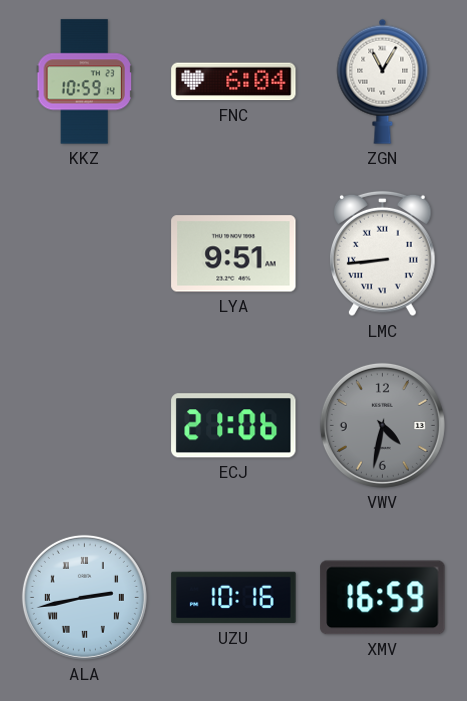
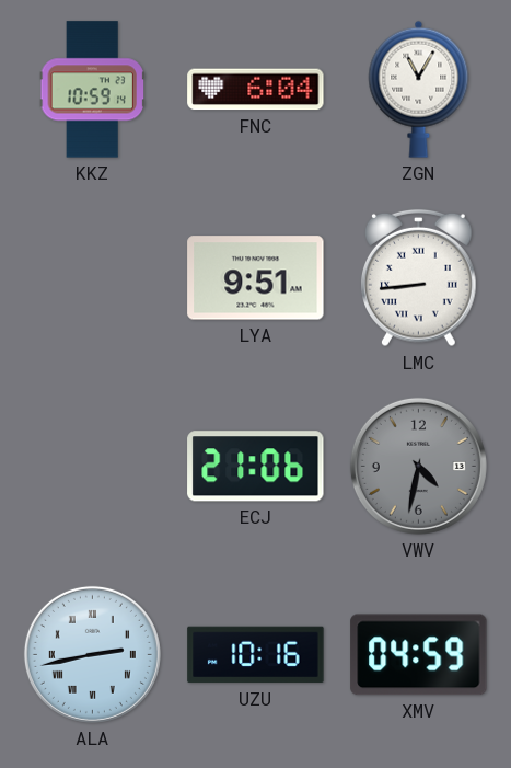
XMV: 16:59 -> 04:59 (419, 655)
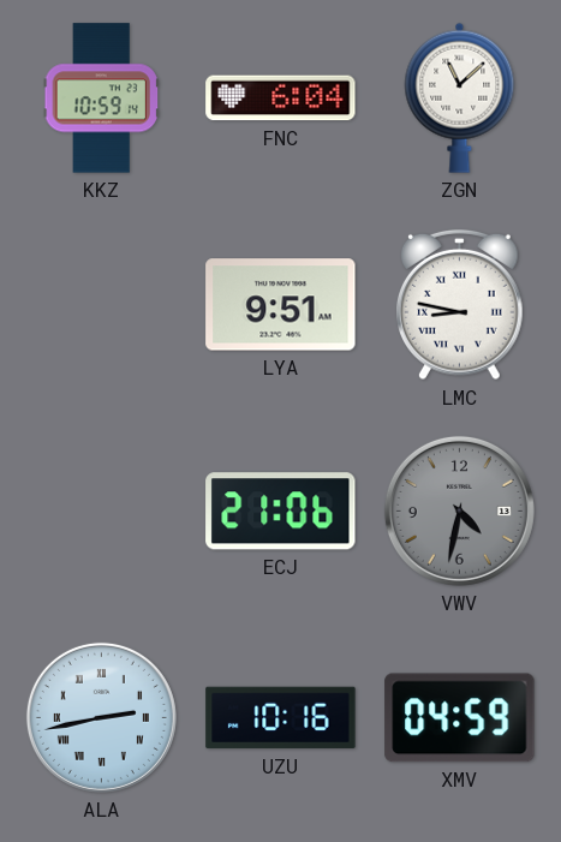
ZGN: 11:05 -> 11:08 (460, 97)
LMC: 8:44 -> 8:47 (460, 305)
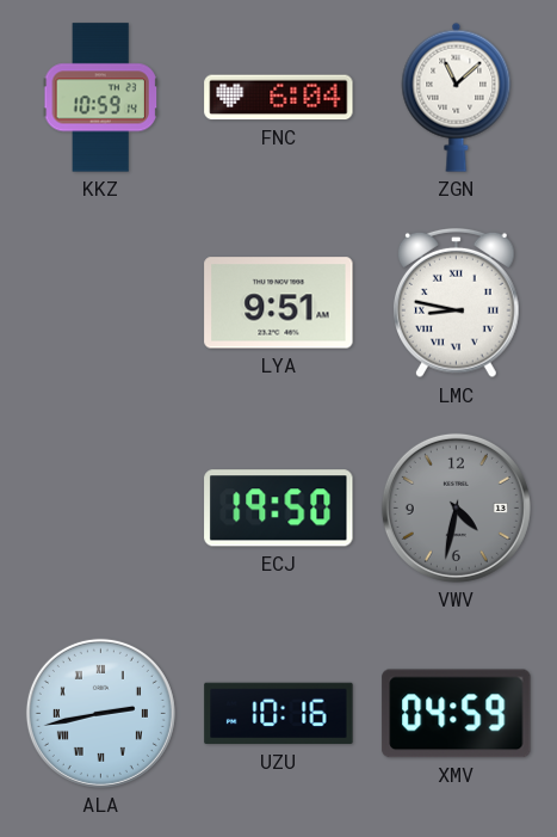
ECJ: 21:06 -> 19:50 (279, 509)
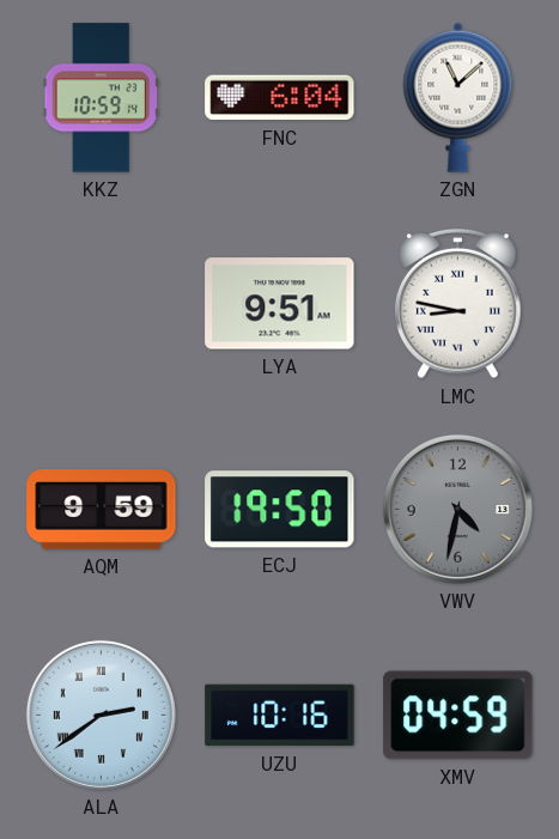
AQM: none -> 9:59 (102, 510)
ALA: 2:43 -> 2:39 (101, 715)
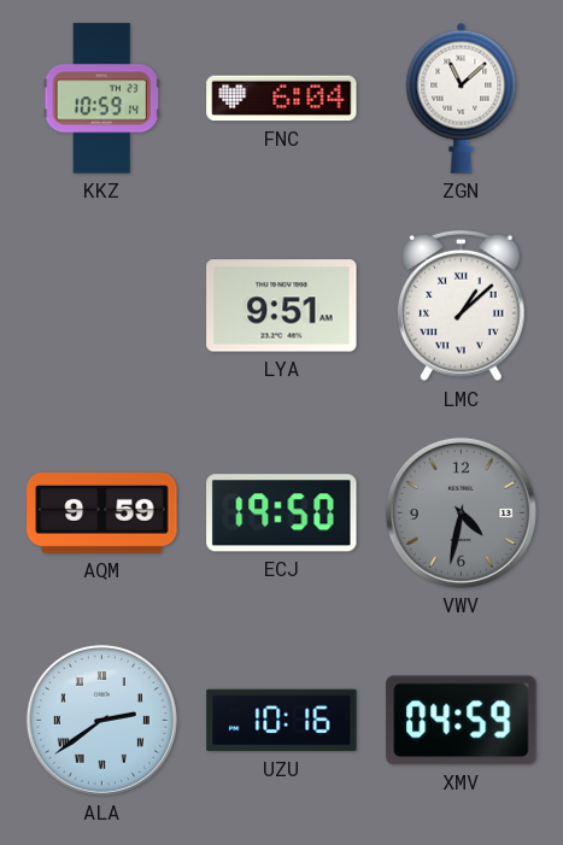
LMC: 8:47 -> 1:08 (462, 306)
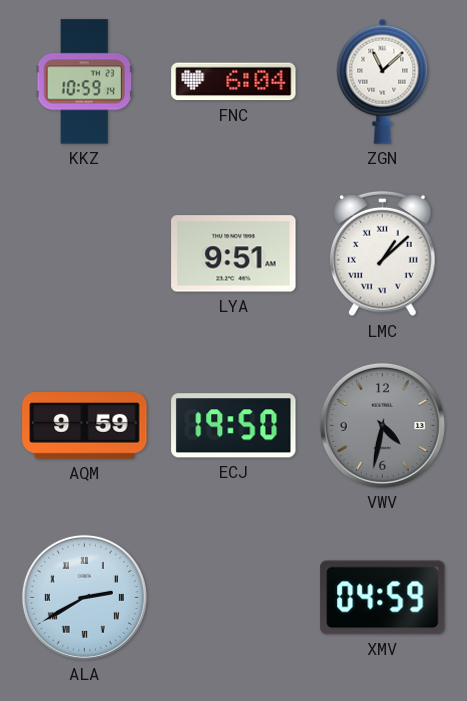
ALA: 2:39 -> 2:40 (84, 597)
UZU: 10:16 -> none (282, 721)
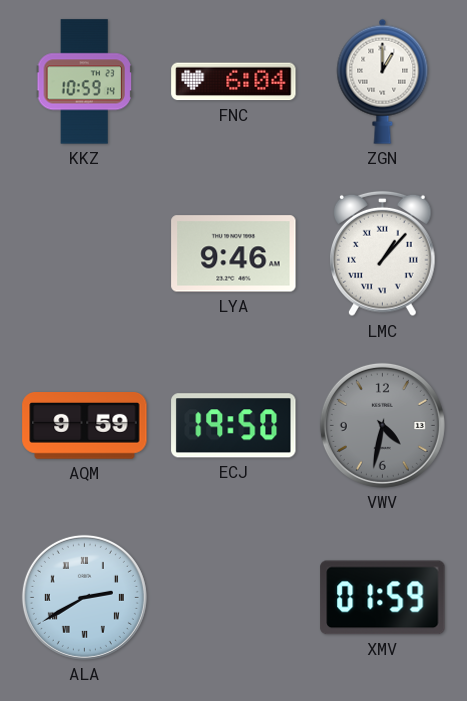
ZGN: 11:08 -> 1:00 (383, 81)
LYA: 9:51 -> 9:46 (234, 254)
LMC: 1:08 -> 1:07 (383, 254)
XMV: 04:59 -> 01:59 (383, 598)
